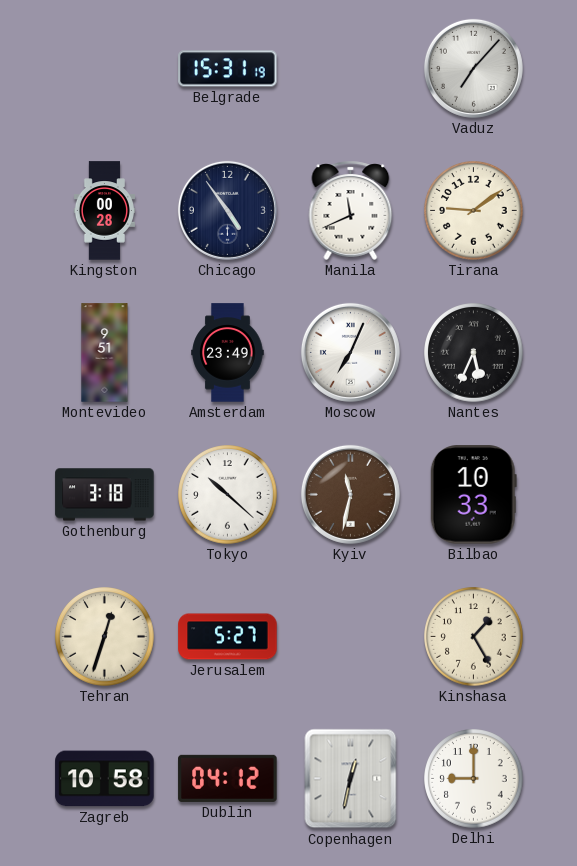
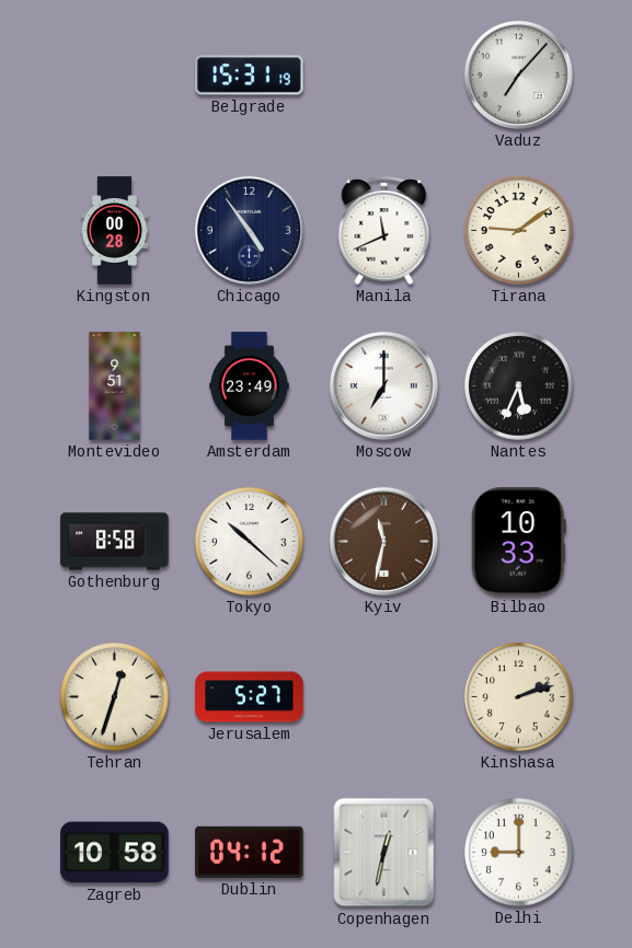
Moscow: 7:04 -> 7:00 (383, 385)
Gothenburg: 3:18 -> 8:58 (115, 542)
Kinshasa: 1:25 -> 2:12 (519, 697)
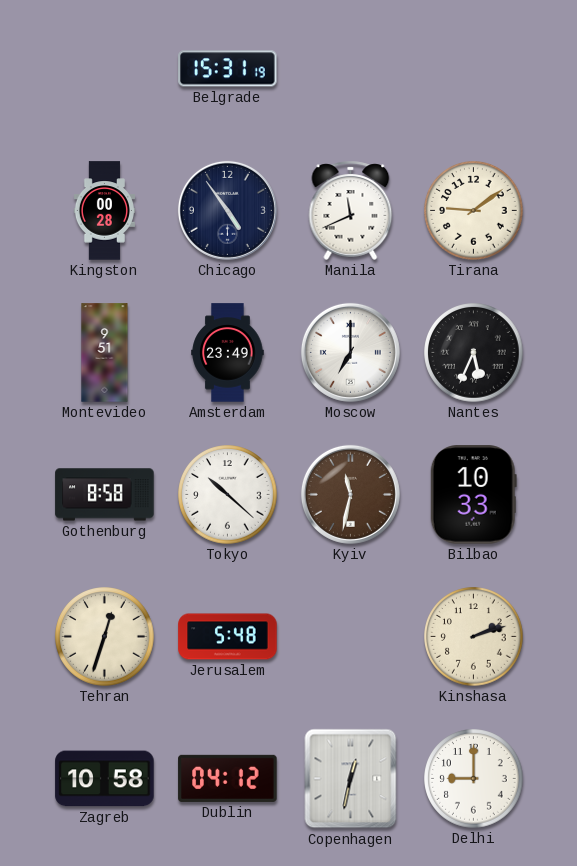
Vaduz: 7:07 -> none (518, 74)
Jerusalem: 5:27 -> 5:48 (228, 637)
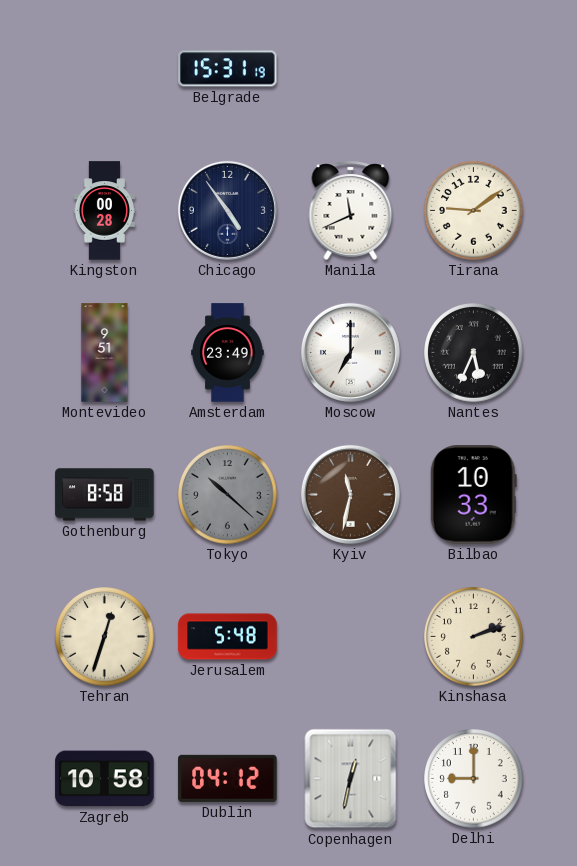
Tokyo dial: white -> grey (228, 495)
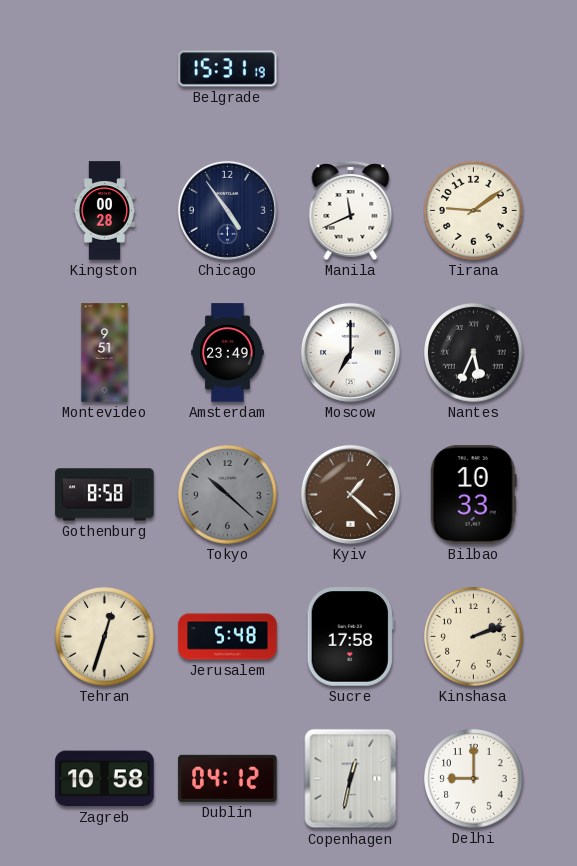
Kyiv: 11:32 -> 1:22 (350, 494)
Sucre: none -> 17:58 (350, 637)
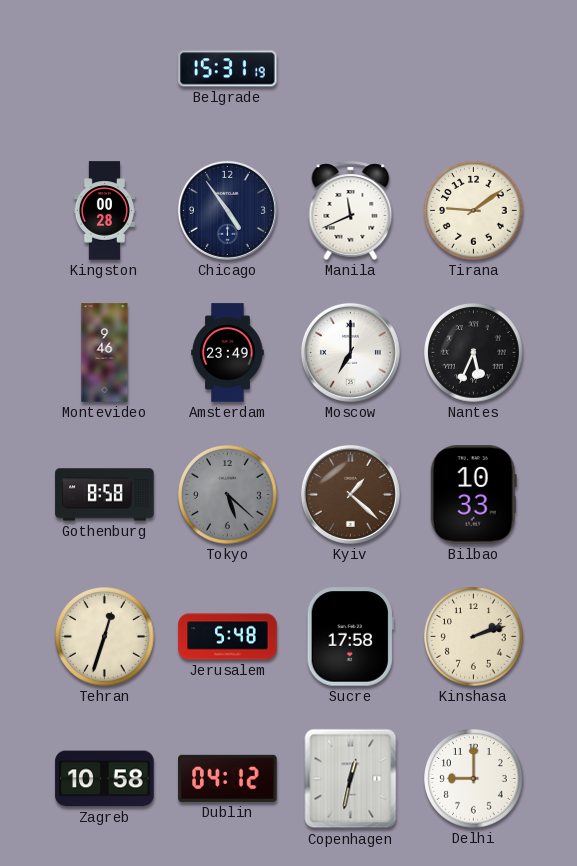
Montevideo: 9:51 -> 9:46 (105, 353)
Tokyo: 10:22 -> 5:22 (228, 495)
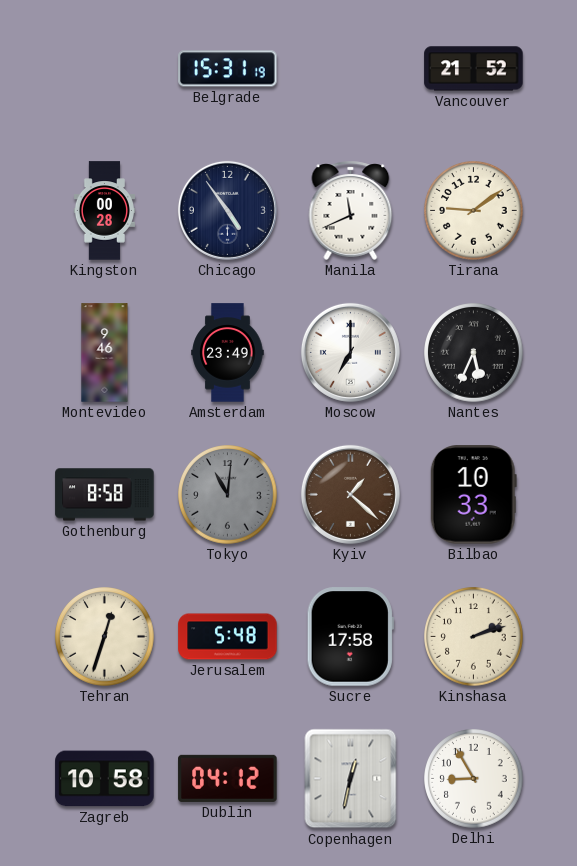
Vancouver: none -> 21:52 (474, 69)
Tokyo: 5:22 -> 11:01 (228, 495)
Delhi: 9:00 -> 8:55 (474, 779)
